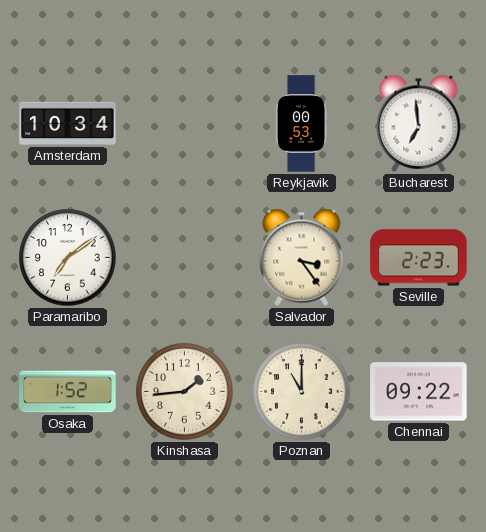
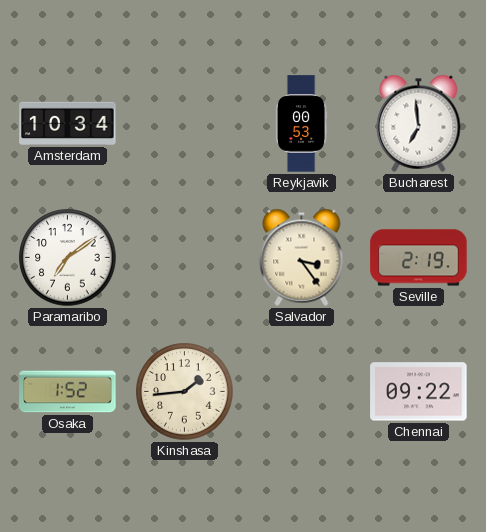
Seville: 2:23 -> 2:19 (419, 258)
Poznan: 11:00 -> none (302, 392)
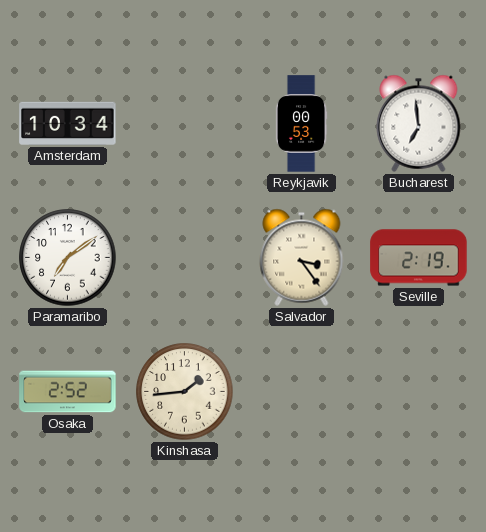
Osaka: 1:52 -> 2:52 (68, 392)
Chennai: 09:22 -> none (419, 392)
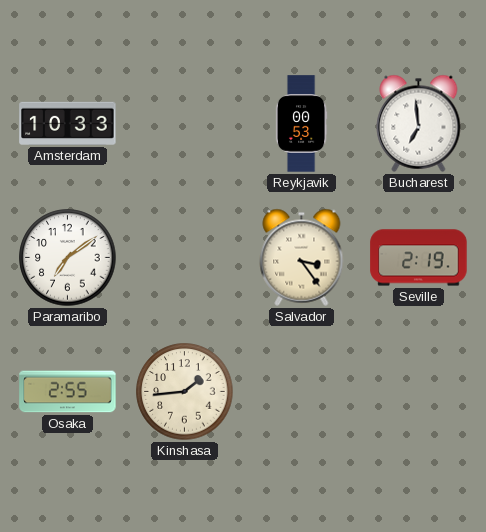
Amsterdam: 10:34 -> 10:33 (68, 123)
Osaka: 2:52 -> 2:55 (68, 392)
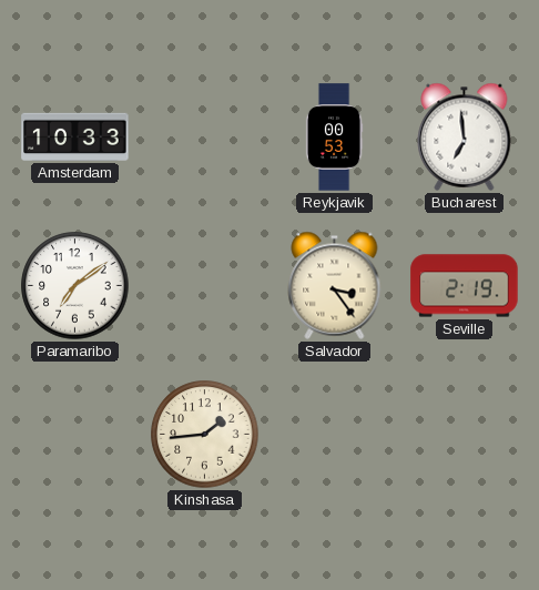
Osaka: 2:55 -> none (68, 392)
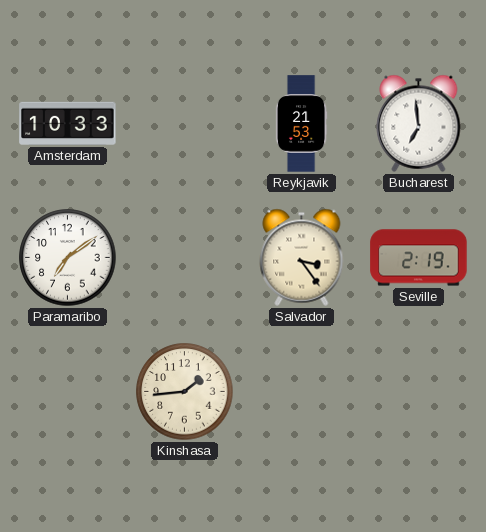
Reykjavik: 00:53 -> 21:53 (301, 124)
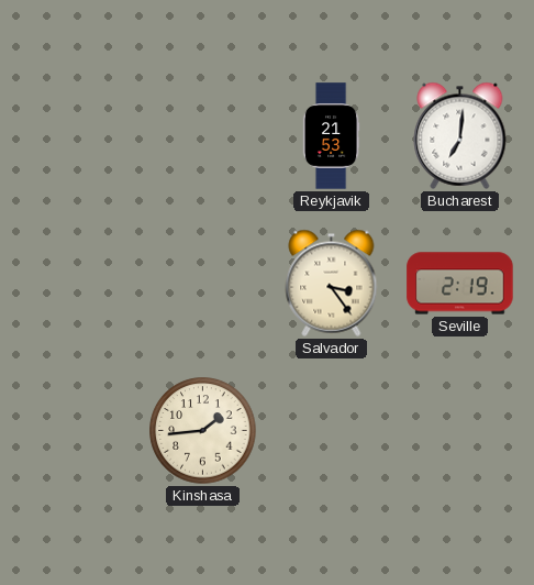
Amsterdam: 10:33 -> none (68, 123)
Bucharest: 6:59 -> 7:01 (460, 135)
Paramaribo: 7:09 -> none (68, 258)
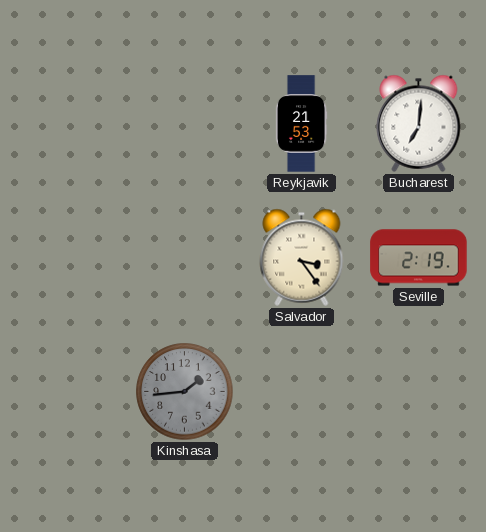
Kinshasa dial: cream -> grey (185, 392)
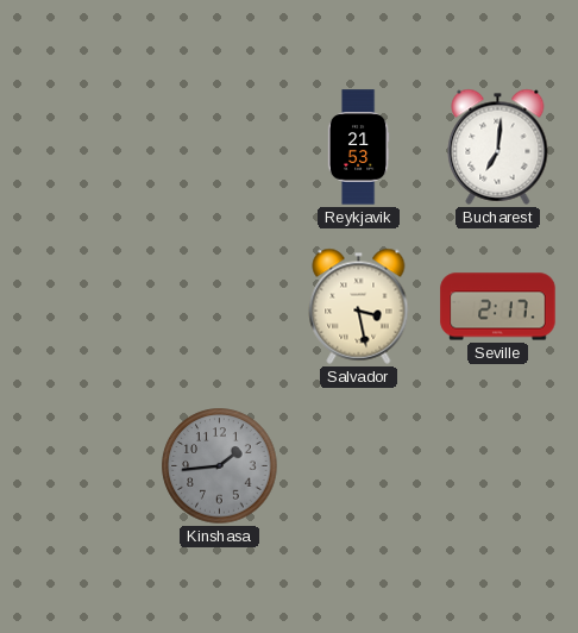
Salvador: 3:24 -> 3:28 (359, 306)
Seville: 2:19 -> 2:17 (498, 307)
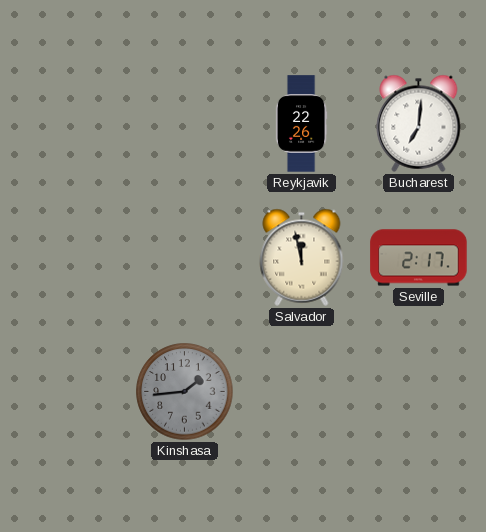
Reykjavik: 21:53 -> 22:26 (301, 124)
Salvador: 3:28 -> 11:58 (302, 257)
